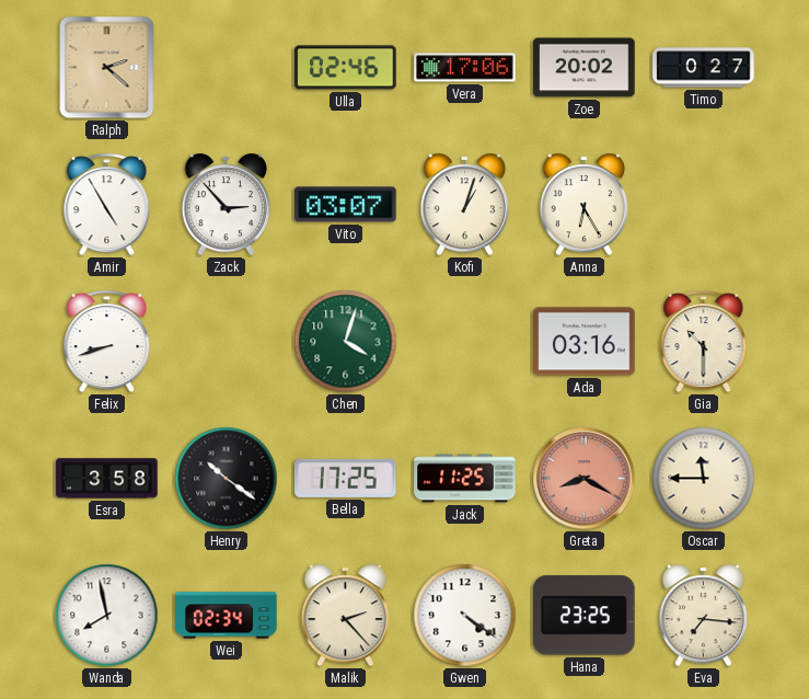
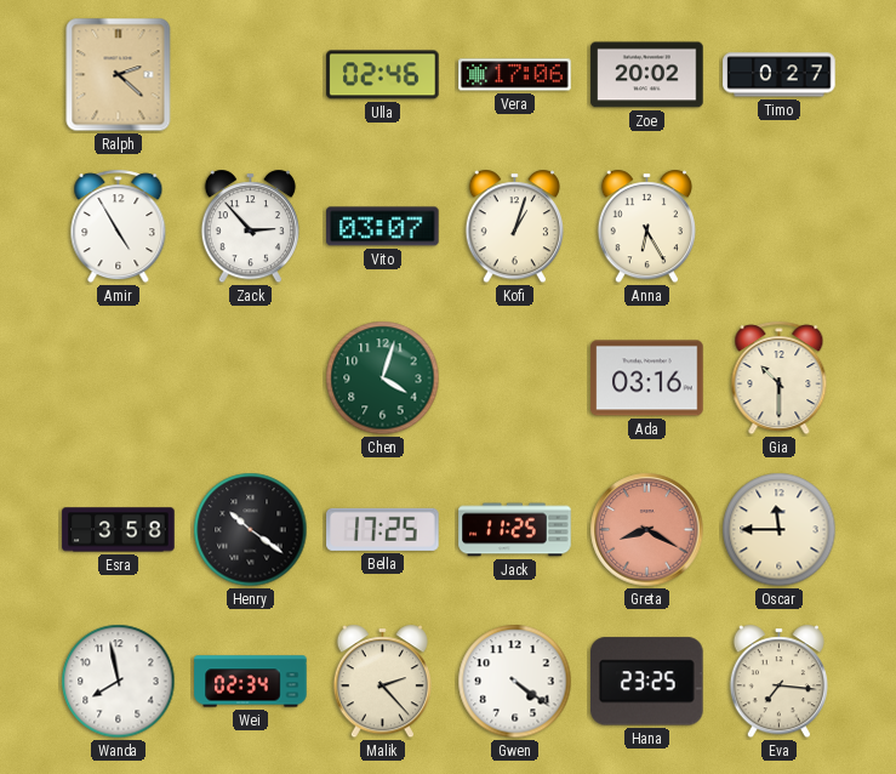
Felix: 8:42 -> none (107, 342)
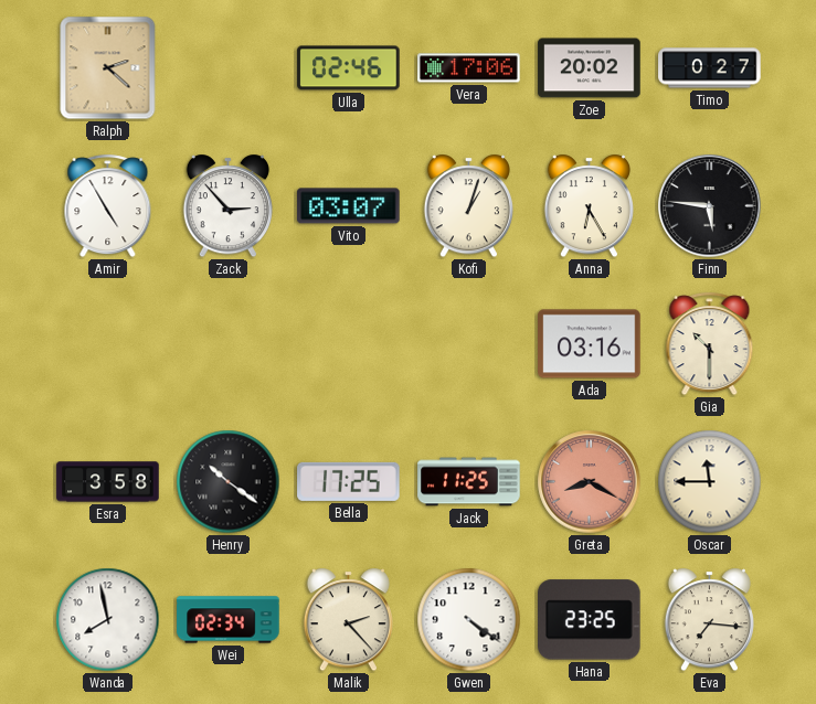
Finn: none -> 5:46 (710, 206)
Chen: 4:03 -> none (383, 379)
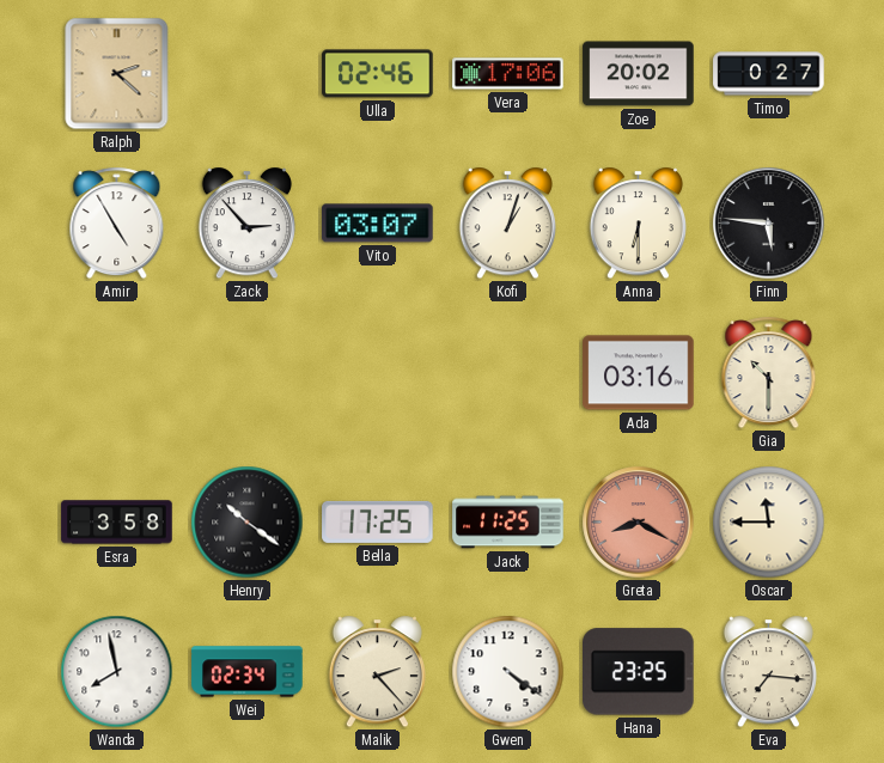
Anna: 6:25 -> 6:30 (638, 224)
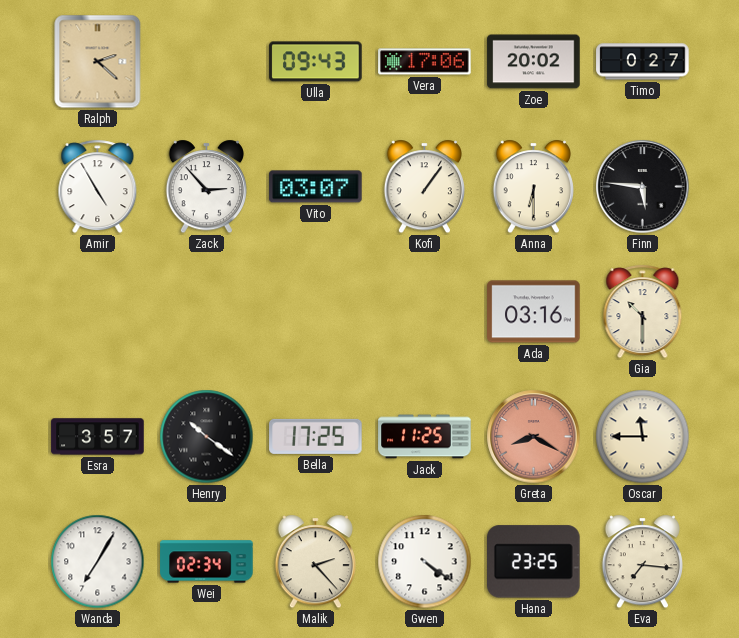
Ulla: 02:46 -> 09:43 (316, 62)
Kofi: 1:03 -> 1:06 (424, 187)
Esra: 3:58 -> 3:57 (98, 437)
Wanda: 7:58 -> 7:05 (98, 562)
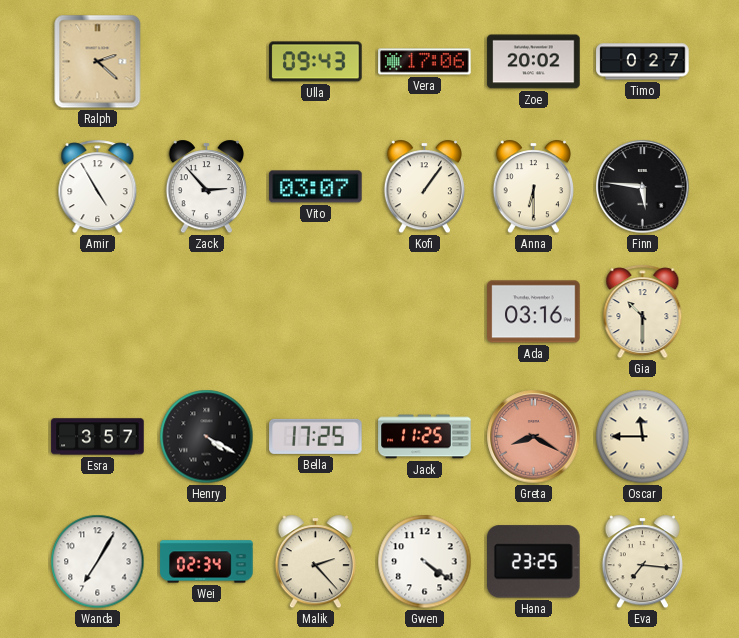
Henry: 10:21 -> 4:20 (207, 437)
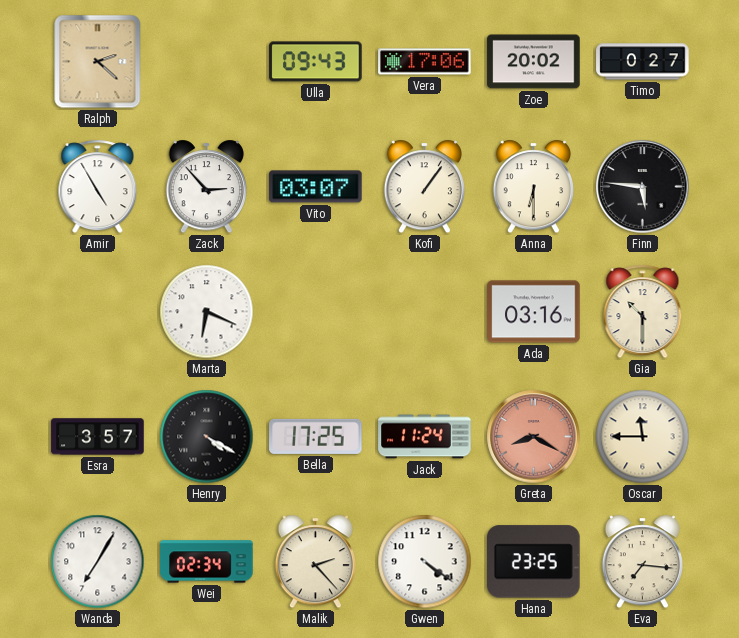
Marta: none -> 6:19 (207, 312)
Jack: 11:25 -> 11:24 (425, 437)
